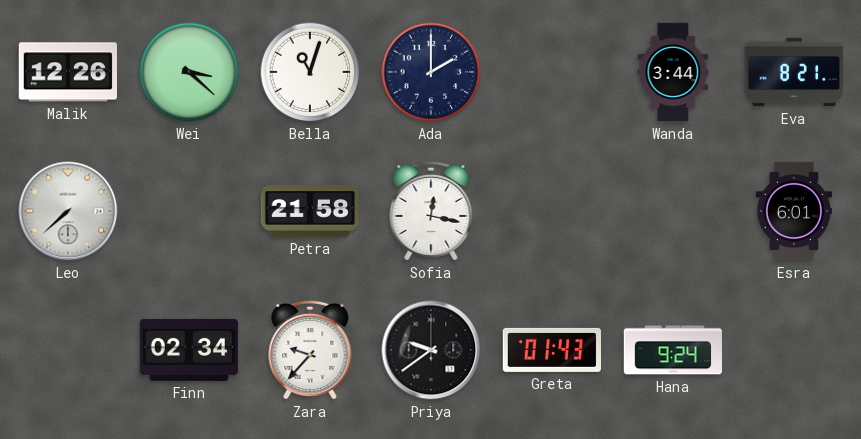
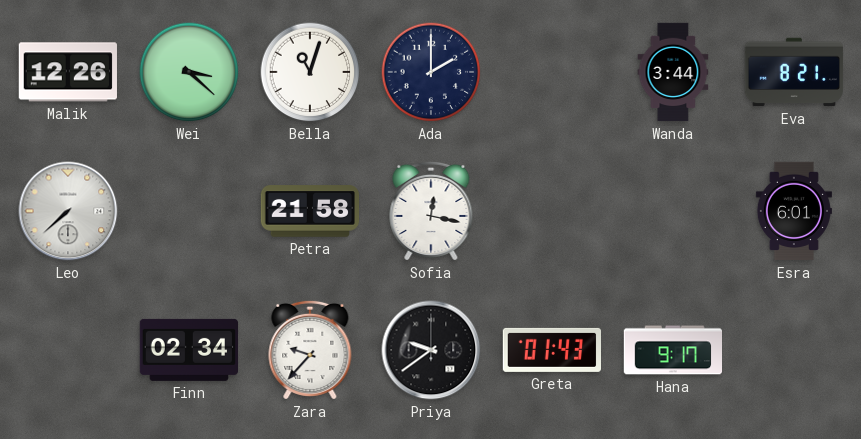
Hana: 9:24 -> 9:17 (673, 350)
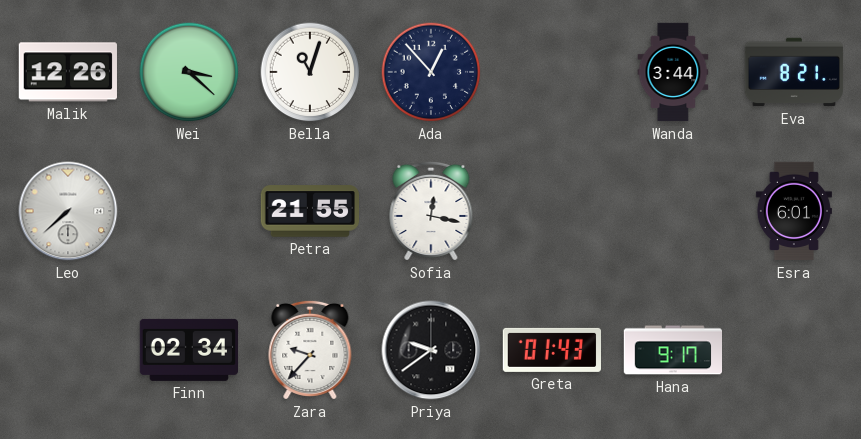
Ada: 2:00 -> 12:53 (431, 72)
Petra: 21:58 -> 21:55 (310, 211)
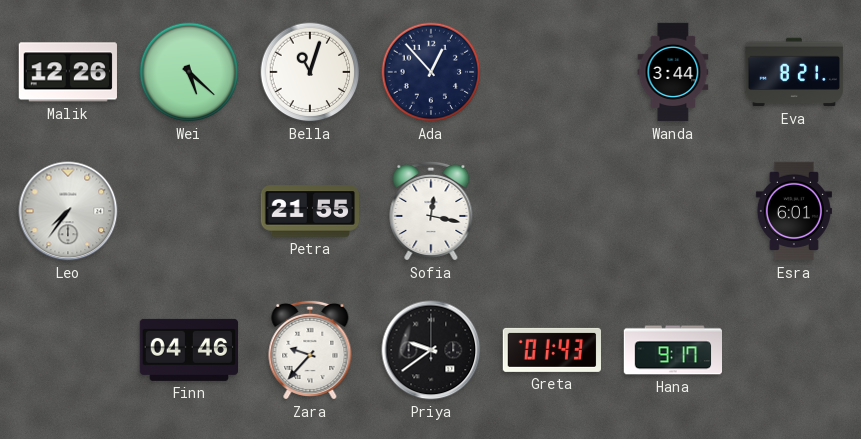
Wei: 3:22 -> 5:22 (189, 72)
Leo: 7:38 -> 7:36 (68, 211)
Finn: 02:34 -> 04:46 (188, 350)
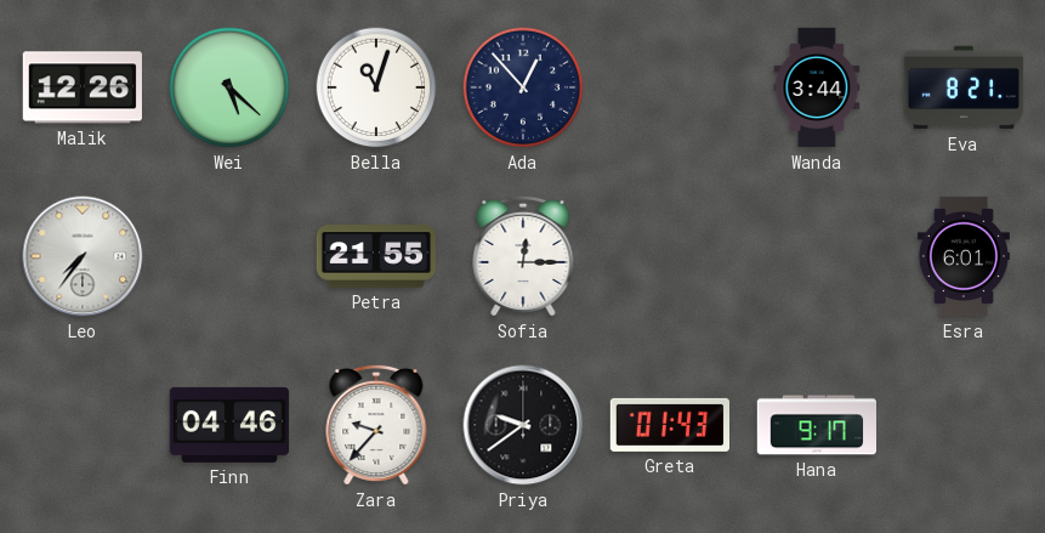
Sofia: 12:17 -> 12:15 (523, 256)
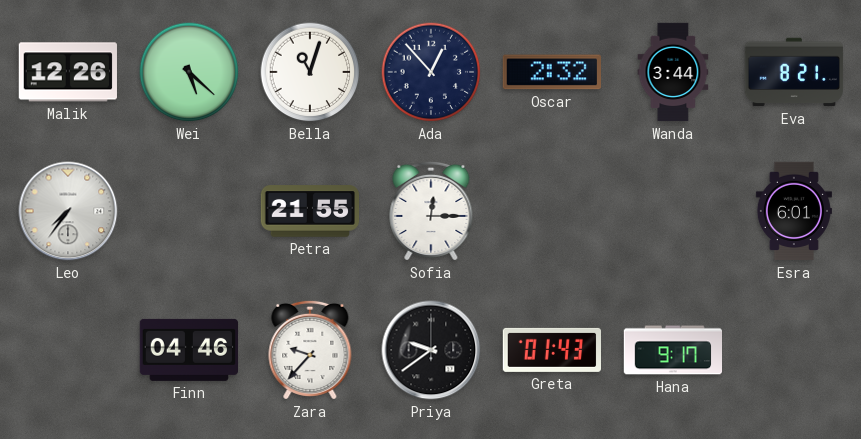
Oscar: none -> 2:32 (552, 72)
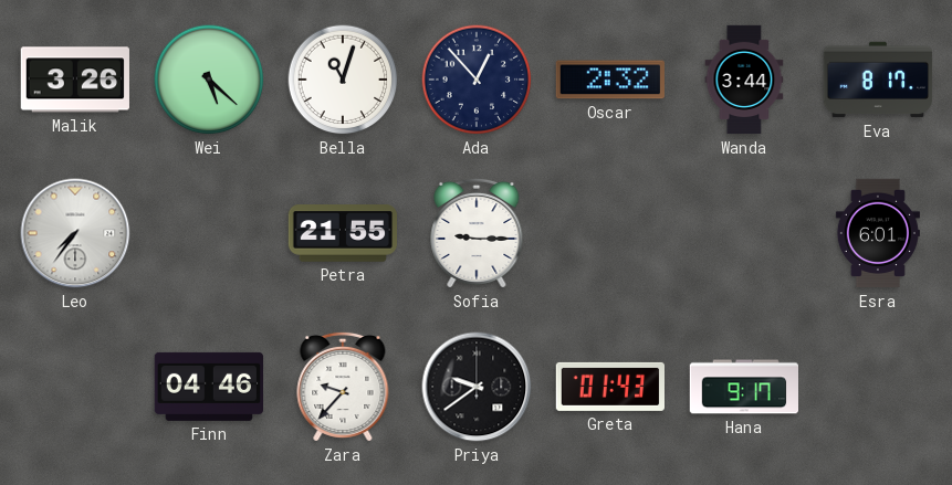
Malik: 12:26 -> 3:26 (75, 80)
Eva: 8:21 -> 8:17 (878, 80)
Sofia: 12:15 -> 9:15 (477, 233)
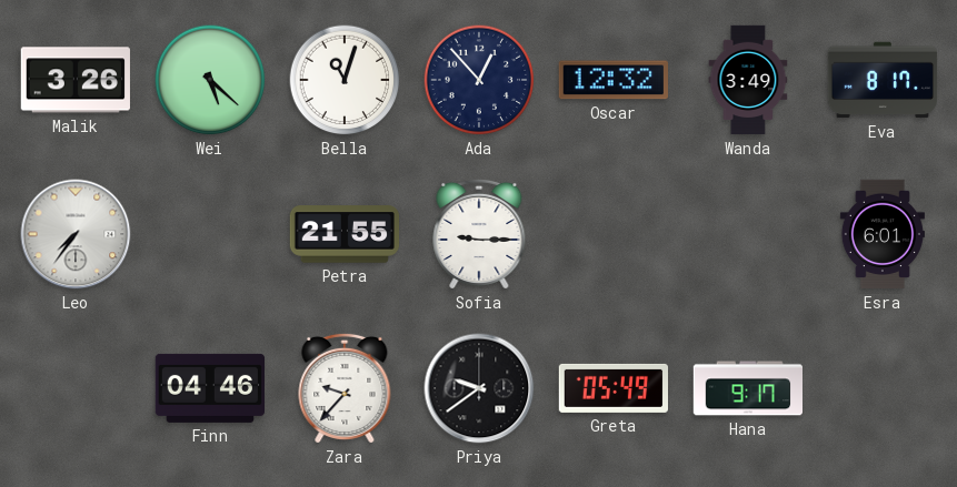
Oscar: 2:32 -> 12:32 (614, 80)
Wanda: 3:44 -> 3:49 (748, 80)
Greta: 01:43 -> 05:49 (614, 388)
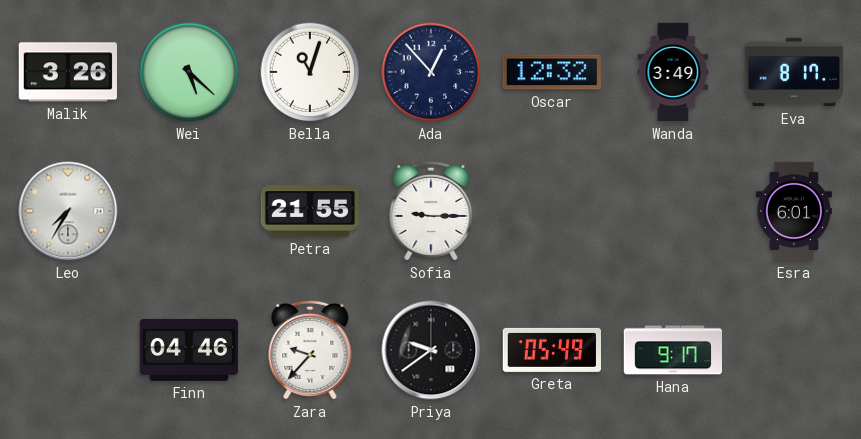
Leo: 7:36 -> 7:35 (68, 211)
